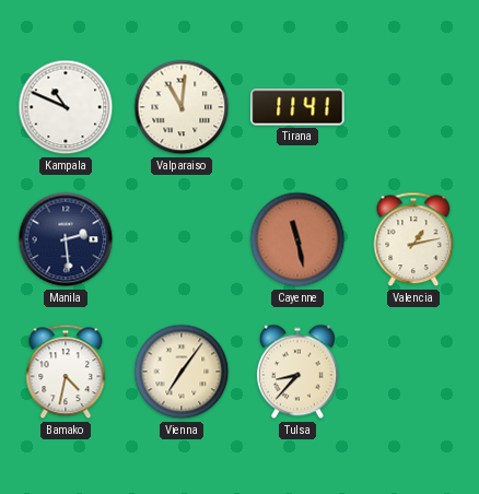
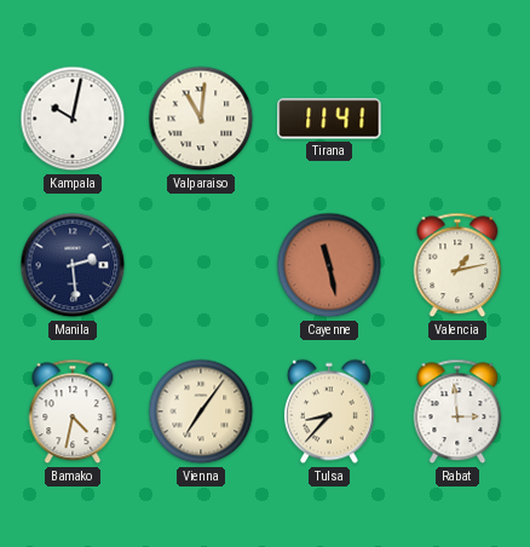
Kampala: 10:49 -> 10:02 (73, 119)
Rabat: none -> 2:59 (457, 411)
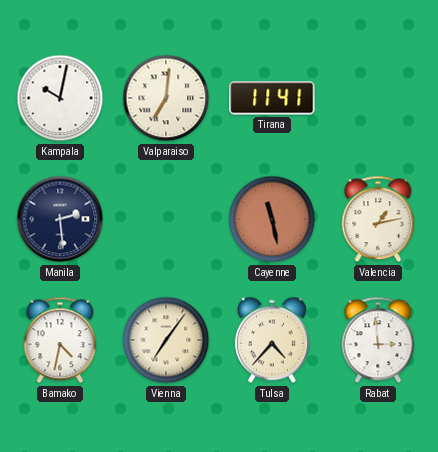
Valparaiso: 11:01 -> 7:01 (166, 98)
Tulsa: 8:37 -> 4:37 (272, 340)
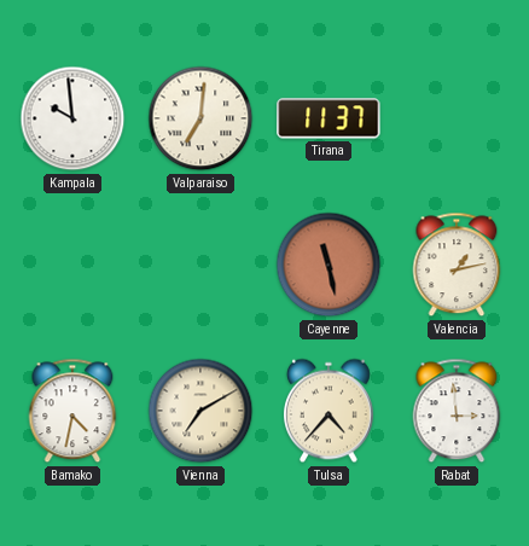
Kampala: 10:02 -> 9:59 (72, 118)
Tirana: 11:41 -> 11:37 (329, 118)
Manila: 2:29 -> none (60, 219)
Vienna: 7:06 -> 7:10 (200, 411)
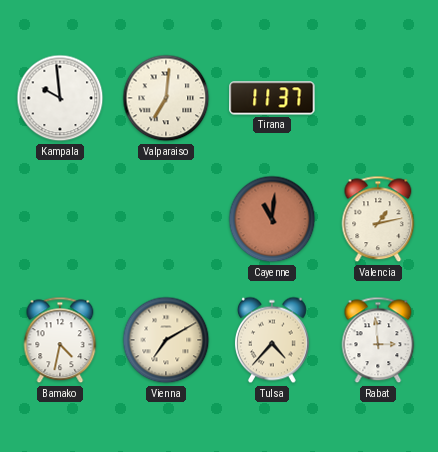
Cayenne: 11:28 -> 11:01 (272, 219)
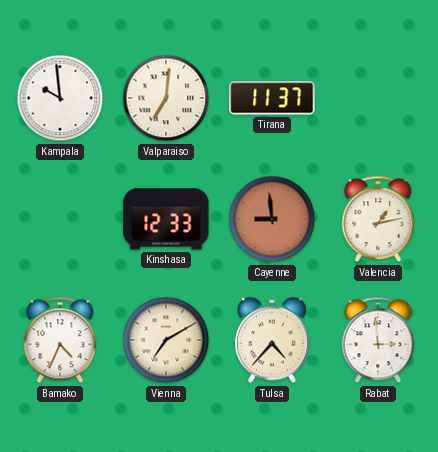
Kinshasa: none -> 12:33 (166, 219)
Cayenne: 11:01 -> 8:59 (272, 219)
Bamako: 4:32 -> 4:34 (60, 340)
